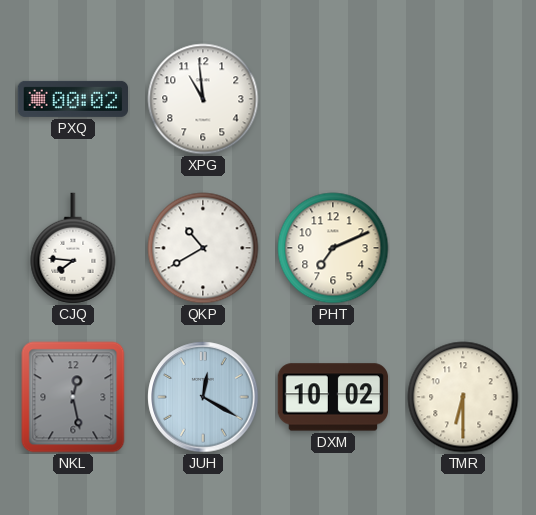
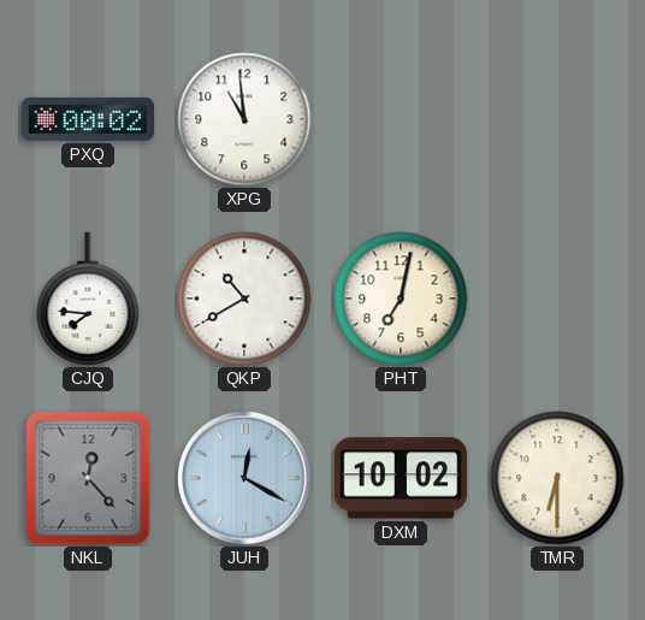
PHT: 7:11 -> 7:02 (401, 299)
NKL: 12:28 -> 12:23 (88, 478)
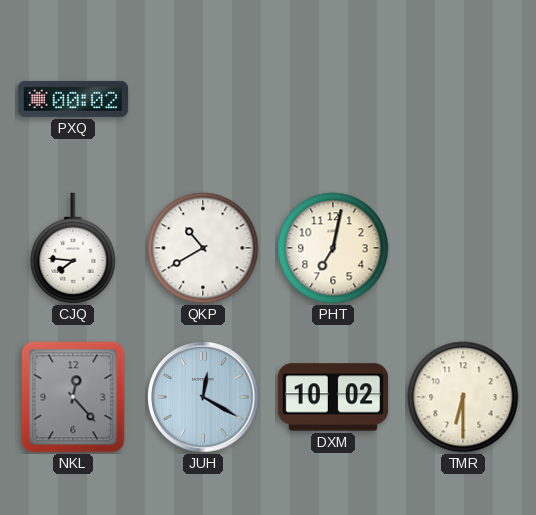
XPG: 10:59 -> none (244, 119)
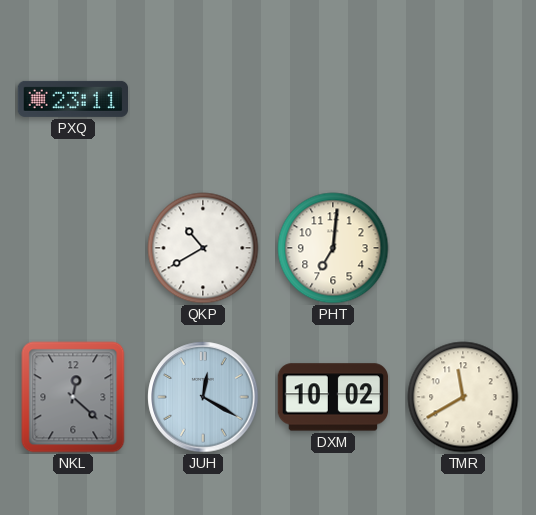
PXQ: 00:02 -> 23:11 (72, 99)
CJQ: 7:46 -> none (73, 248)
PHT: 7:02 -> 7:01 (333, 248)
NKL: 12:23 -> 12:22 (73, 397)
TMR: 6:30 -> 11:40 (463, 397)
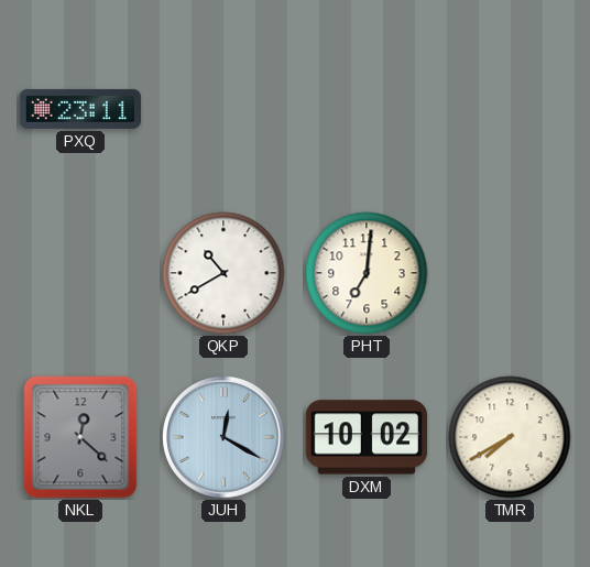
TMR: 11:40 -> 7:40 (510, 437)
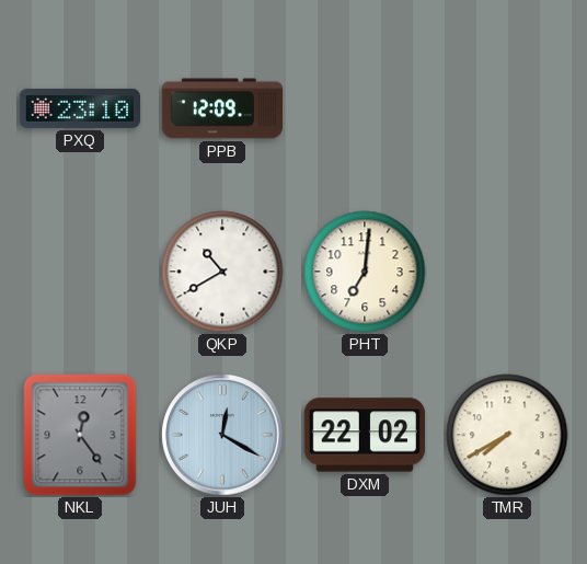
PXQ: 23:11 -> 23:10 (79, 108)
PPB: none -> 12:09 (222, 108)
NKL: 12:22 -> 12:24 (80, 435)
DXM: 10:02 -> 22:02 (365, 435)
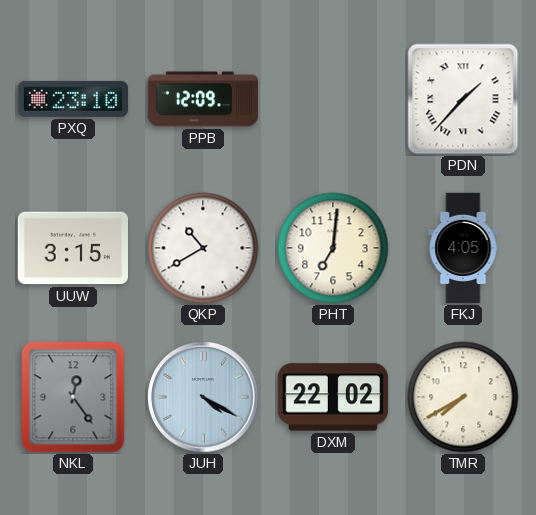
PDN: none -> 1:37 (463, 99)
UUW: none -> 3:15 (72, 248)
FKJ: none -> 4:05 (463, 248)
JUH: 12:20 -> 4:20 (203, 397)
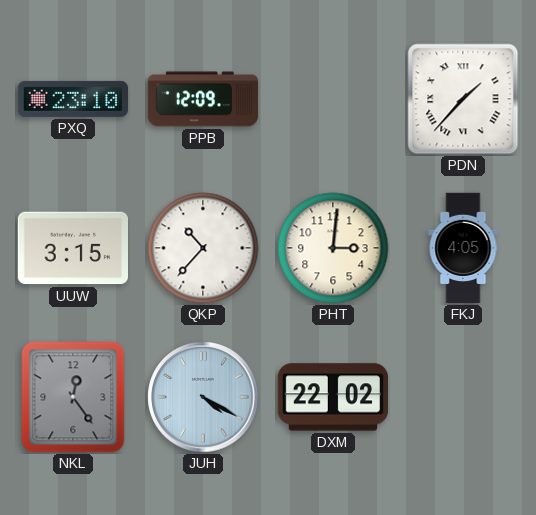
QKP: 10:40 -> 10:37 (203, 248)
PHT: 7:01 -> 3:01 (333, 248)
TMR: 7:40 -> none (463, 397)
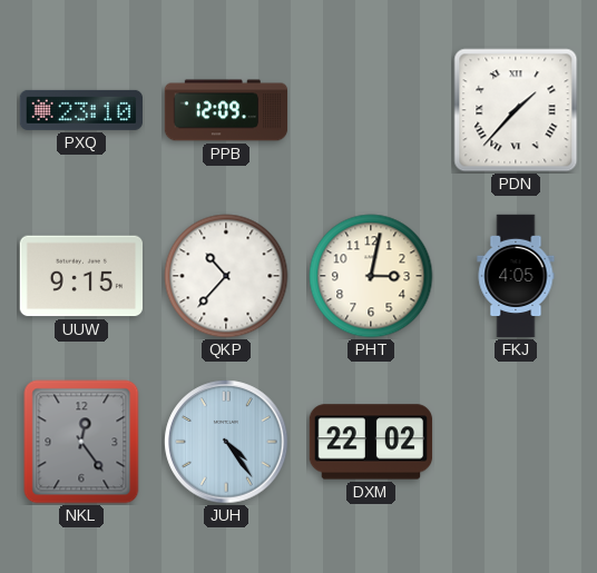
UUW: 3:15 -> 9:15 (80, 276)
PHT: 3:01 -> 3:02 (371, 276)
JUH: 4:20 -> 4:24 (226, 442)
